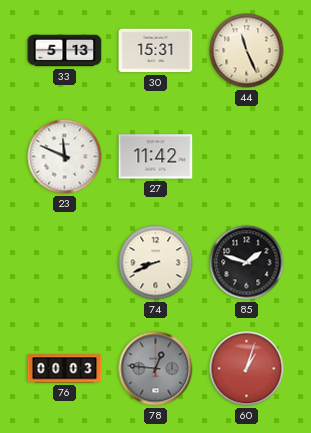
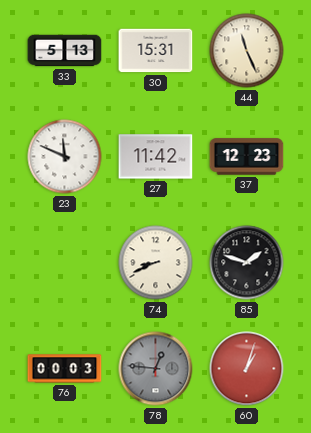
37: none -> 12:23 (247, 157)
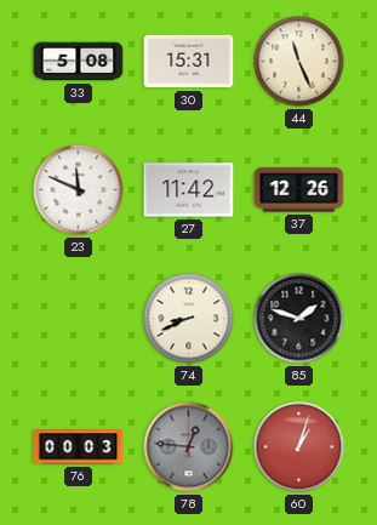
33: 5:13 -> 5:08 (79, 62)
37: 12:23 -> 12:26 (299, 190)
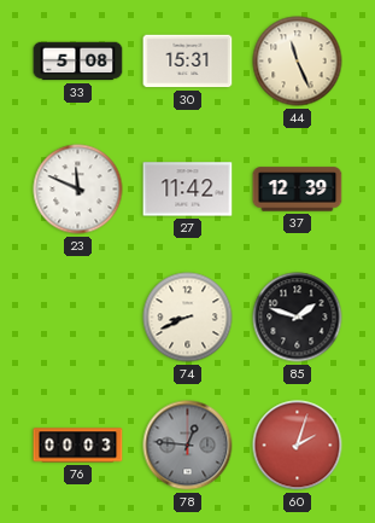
37: 12:26 -> 12:39 (298, 190)
60: 1:03 -> 2:03 (298, 446)
